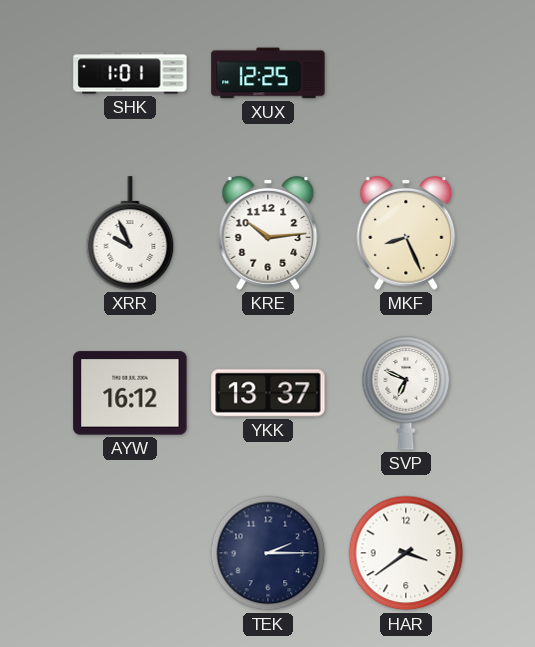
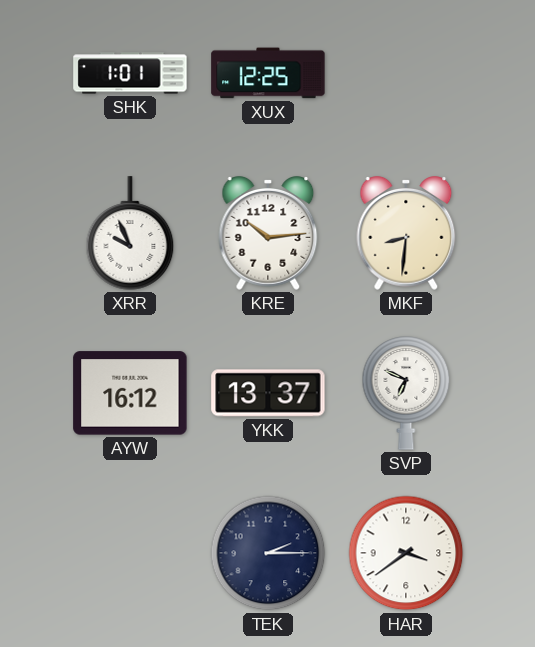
MKF: 8:26 -> 8:31 (406, 234)
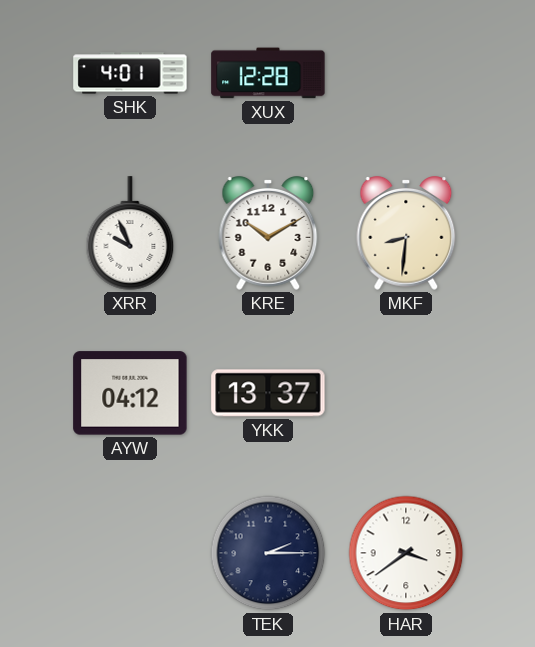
SHK: 1:01 -> 4:01 (130, 73)
XUX: 12:25 -> 12:28 (268, 73)
KRE: 10:14 -> 10:10 (268, 234)
AYW: 16:12 -> 04:12 (130, 393)
SVP: 6:49 -> none (406, 393)
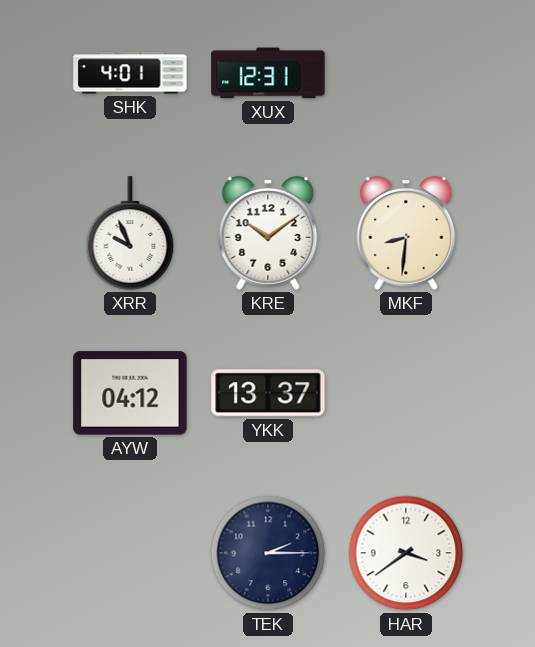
XUX: 12:28 -> 12:31 (268, 73)
KRE: 10:10 -> 10:09 (268, 234)
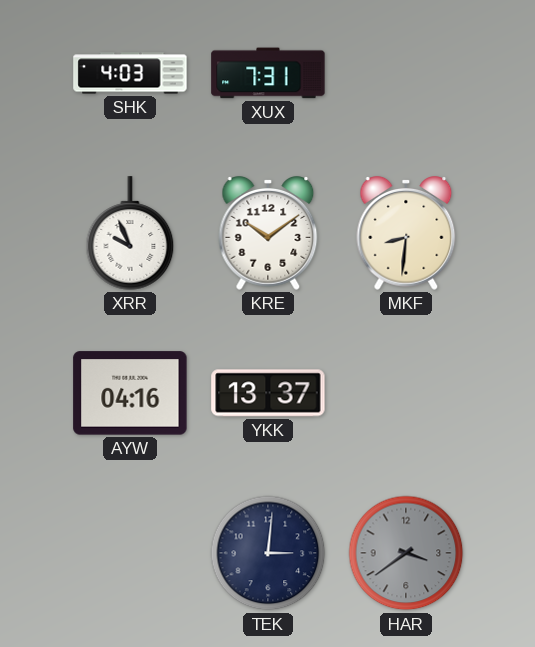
SHK: 4:01 -> 4:03 (130, 73)
XUX: 12:31 -> 7:31 (268, 73)
AYW: 04:12 -> 04:16 (130, 393)
TEK: 2:15 -> 3:01 (268, 553)
HAR dial: white -> grey (406, 553)
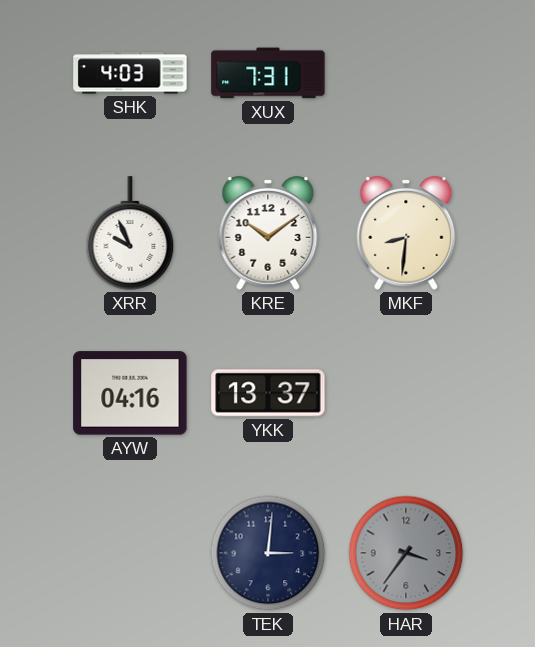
HAR: 3:39 -> 3:36 (406, 553)
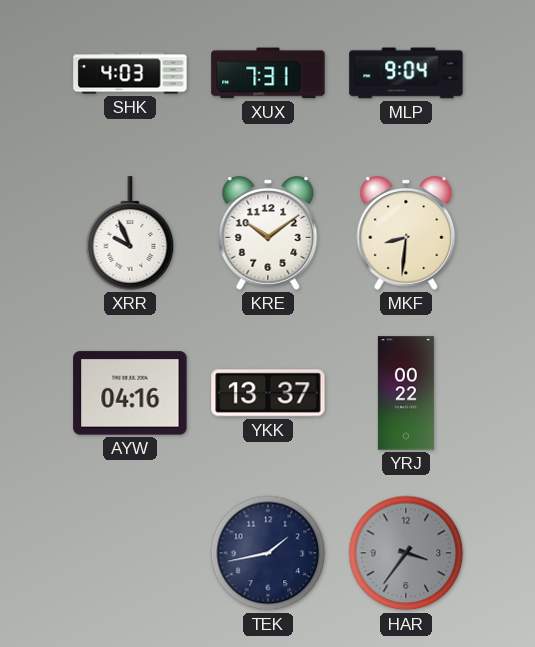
MLP: none -> 9:04 (406, 73)
YRJ: none -> 00:22 (406, 393)
TEK: 3:01 -> 1:43 (268, 553)
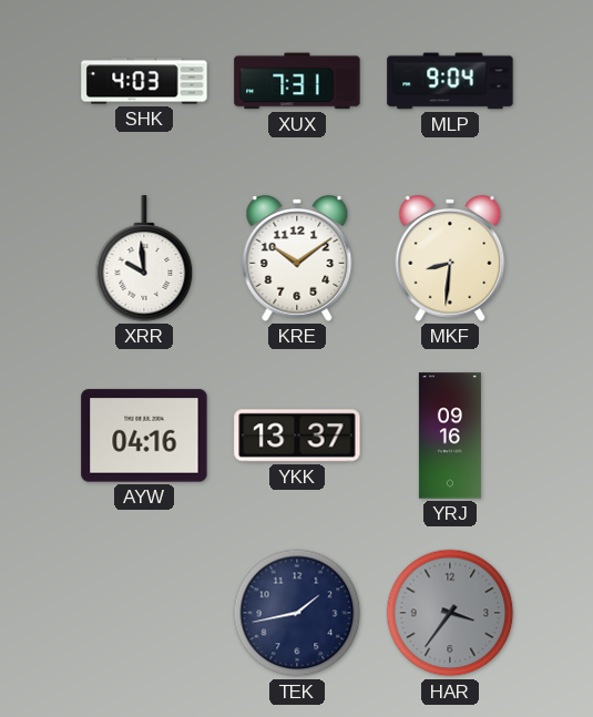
XRR: 9:56 -> 9:59 (144, 258)
YRJ: 00:22 -> 09:16 (450, 436)
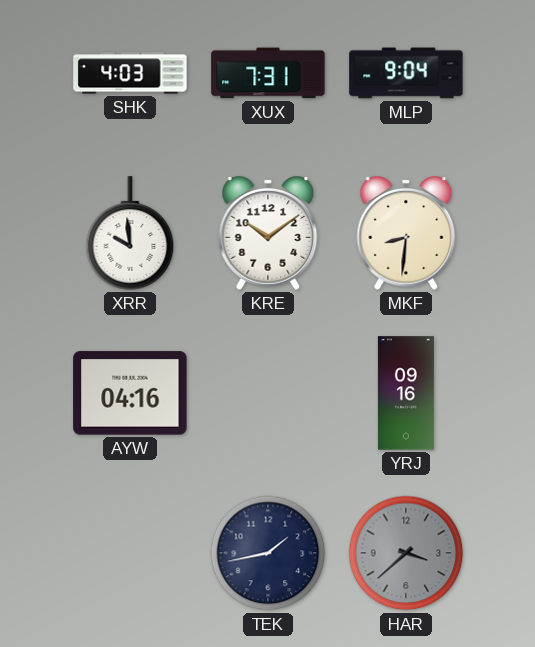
YKK: 13:37 -> none (297, 436)
HAR: 3:36 -> 3:38 (406, 553)
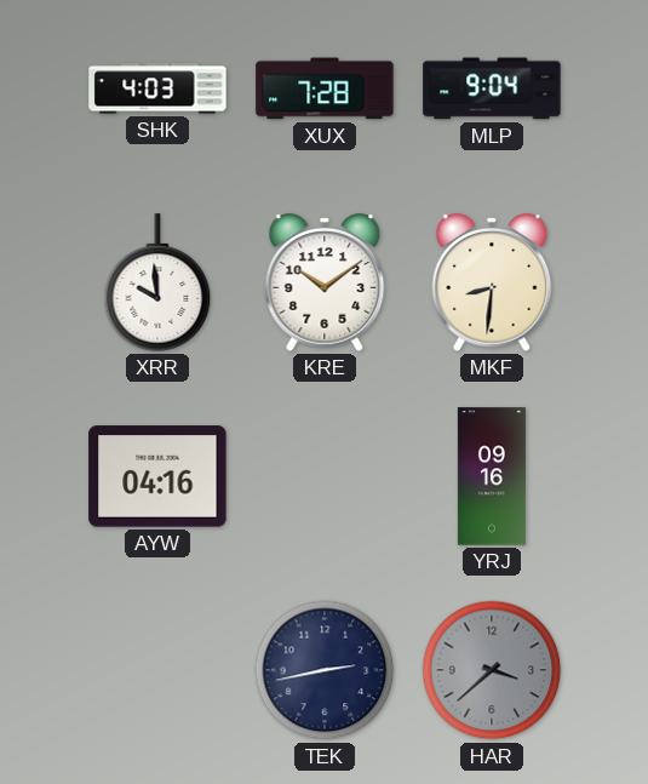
XUX: 7:31 -> 7:28 (325, 88)
TEK: 1:43 -> 2:43 (325, 670)
